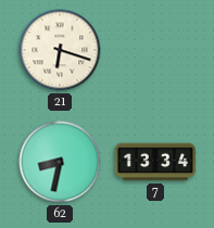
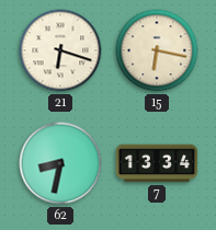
15: none -> 6:17 (157, 50)
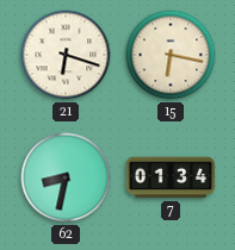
7: 13:34 -> 01:34 (171, 177)
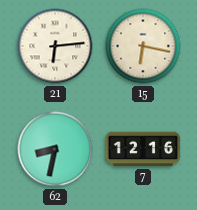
21: 6:18 -> 6:14 (55, 46)
7: 01:34 -> 12:16 (143, 149)
